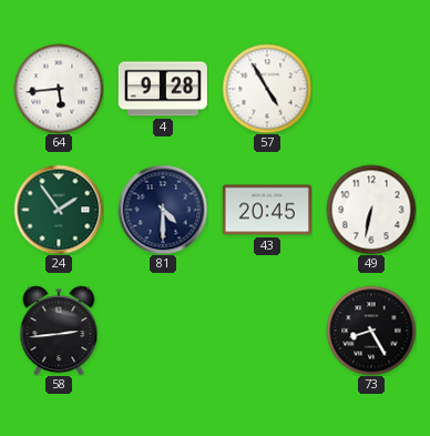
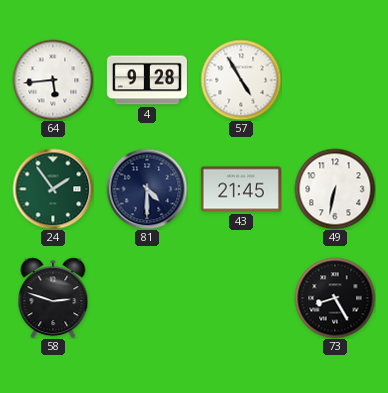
43: 20:45 -> 21:45 (241, 189)
58: 2:44 -> 2:48 (53, 298)
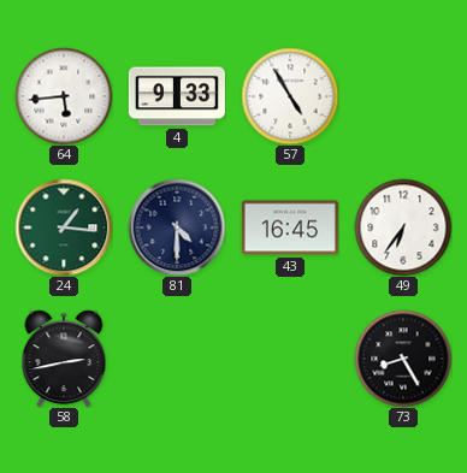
4: 9:28 -> 9:33 (177, 96)
24: 1:54 -> 1:16 (64, 227)
43: 21:45 -> 16:45 (290, 227)
49: 6:32 -> 6:36 (403, 227)
58: 2:48 -> 2:43 (64, 359)
